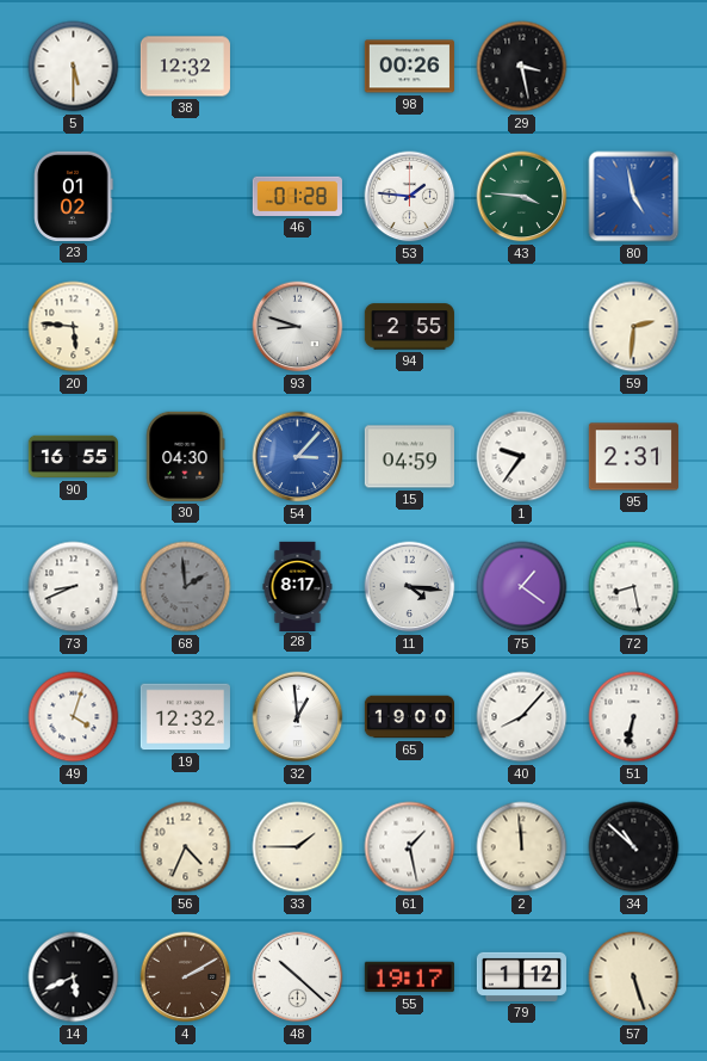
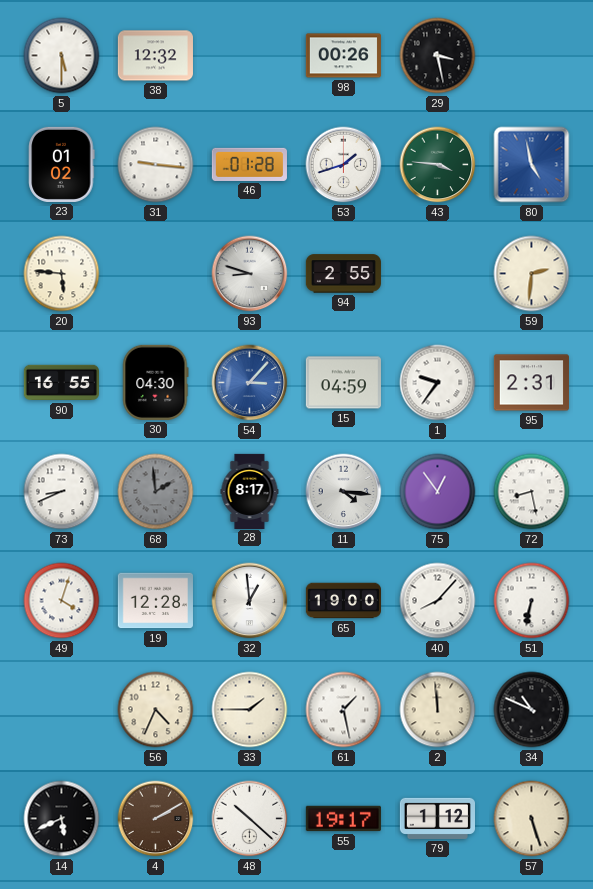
31: none -> 9:16 (156, 165)
53: 1:46 -> 1:42 (344, 165)
75: 1:21 -> 12:54 (438, 492)
19: 12:32 -> 12:28 (155, 601)
34: 10:52 -> 10:49 (532, 710)
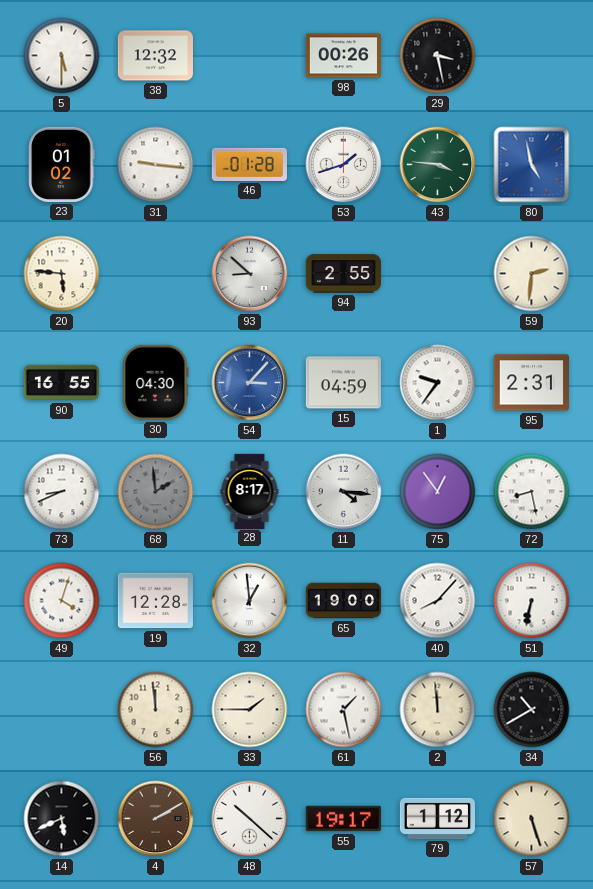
93: 8:48 -> 8:52 (250, 274)
56: 4:34 -> 11:59 (156, 710)
34: 10:49 -> 10:40 (532, 710)
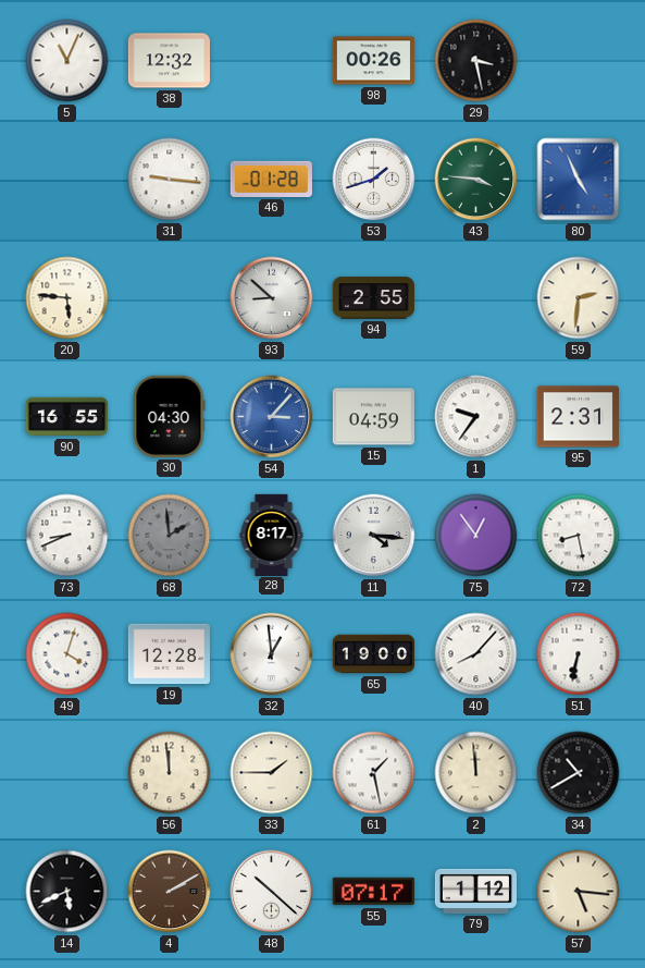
5: 5:30 -> 11:04 (67, 61)
23: 01:02 -> none (62, 164)
80: 4:58 -> 4:56 (579, 180)
55: 19:17 -> 07:17 (373, 892)
57: 5:27 -> 5:16 (579, 892)
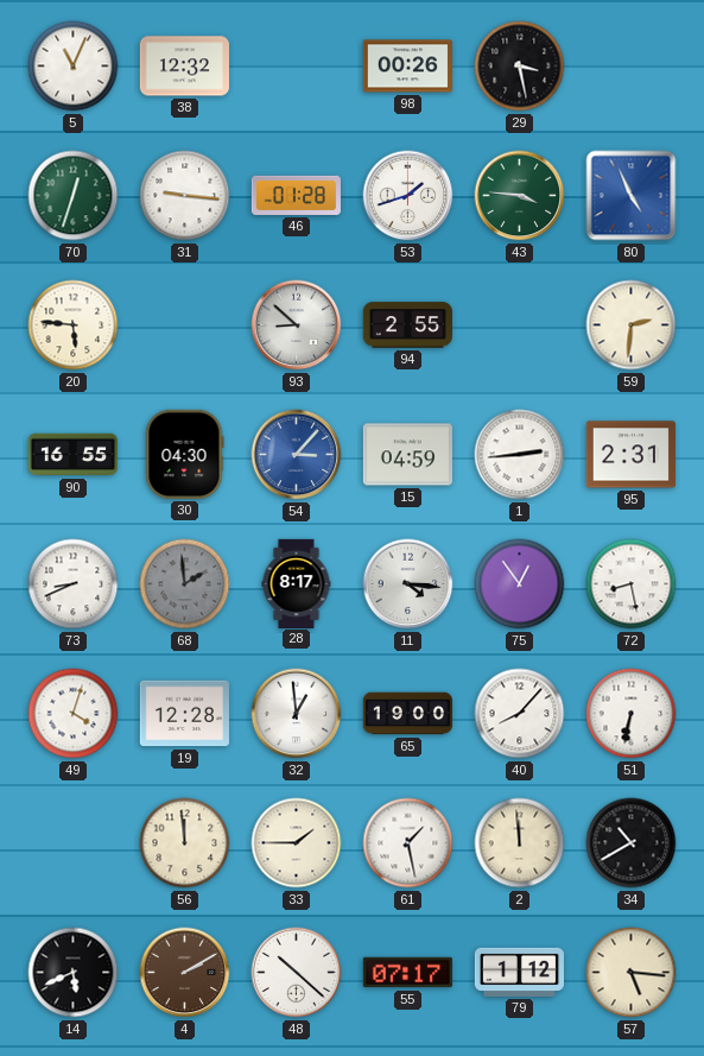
70: none -> 12:33 (74, 196)
1: 9:36 -> 2:44 (520, 455)
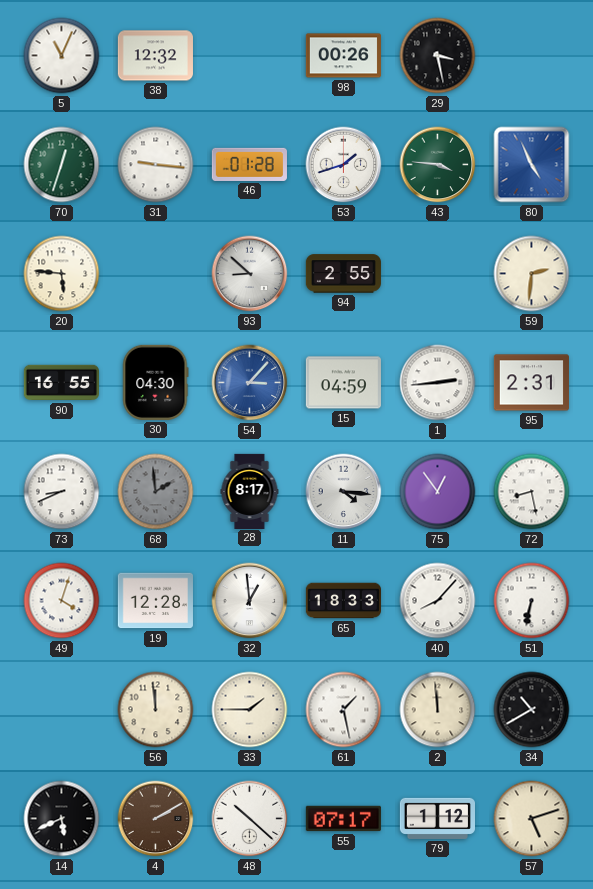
65: 19:00 -> 18:33 (343, 601)
57: 5:16 -> 5:12 (532, 819)
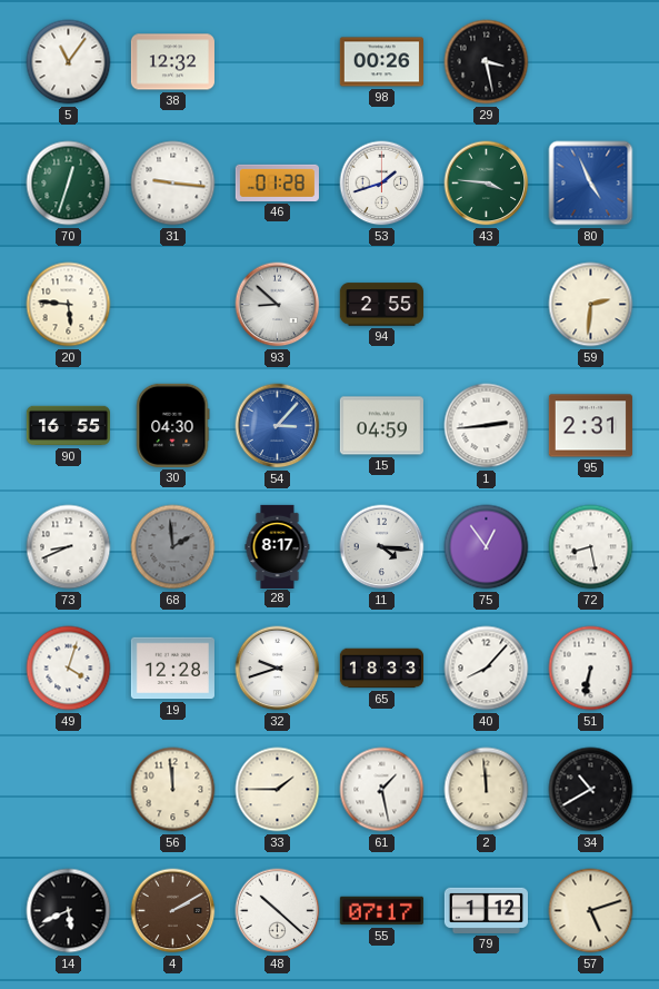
5: 11:04 -> 11:06 (69, 62)
32: 12:59 -> 9:42 (278, 669)
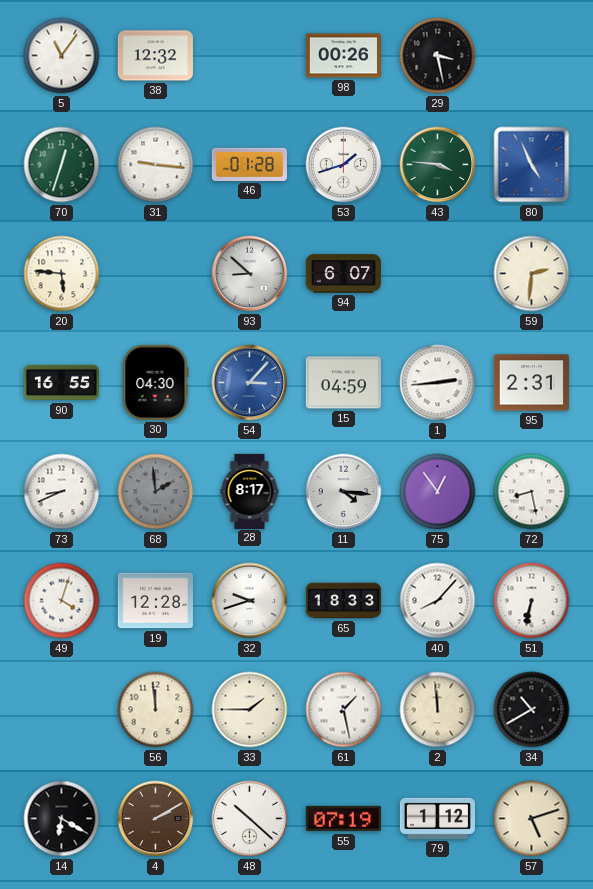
94: 2:55 -> 6:07 (343, 274)
14: 5:41 -> 6:20 (62, 819)
55: 07:17 -> 07:19 (343, 819)
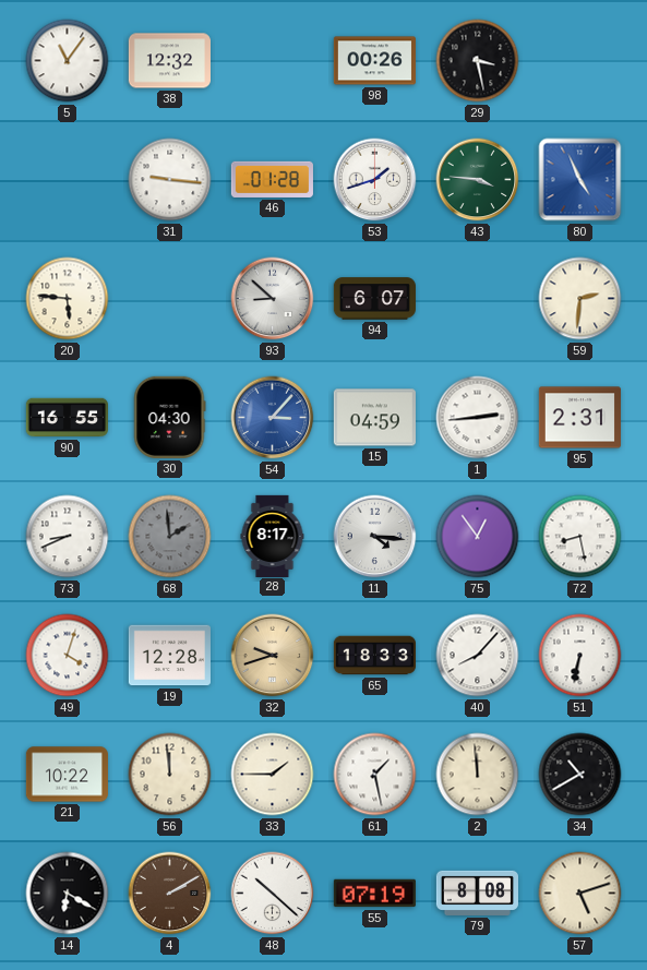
70: 12:33 -> none (62, 165)
32 dial: white -> champagne (273, 656)
21: none -> 10:22 (67, 775)
79: 1:12 -> 8:08 (477, 893)
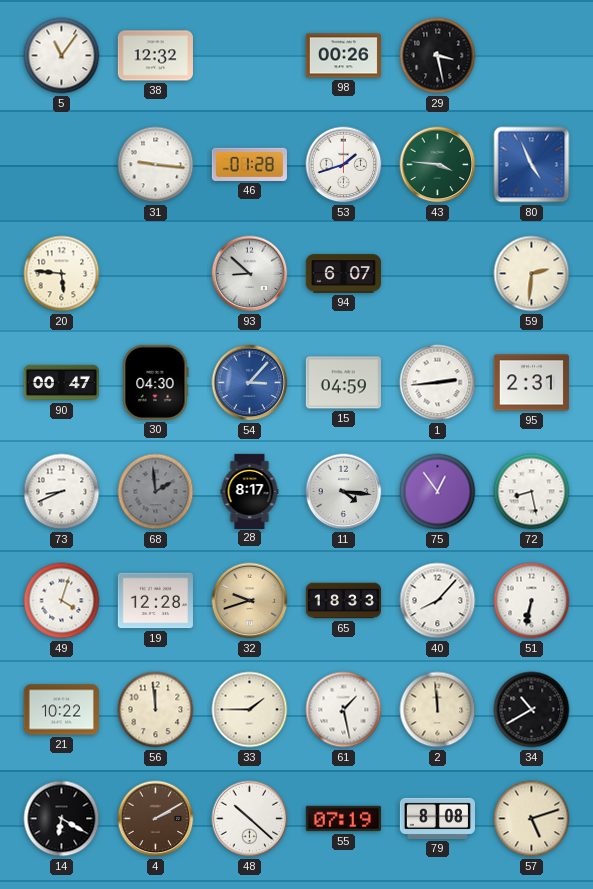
90: 16:55 -> 00:47 (61, 383)
